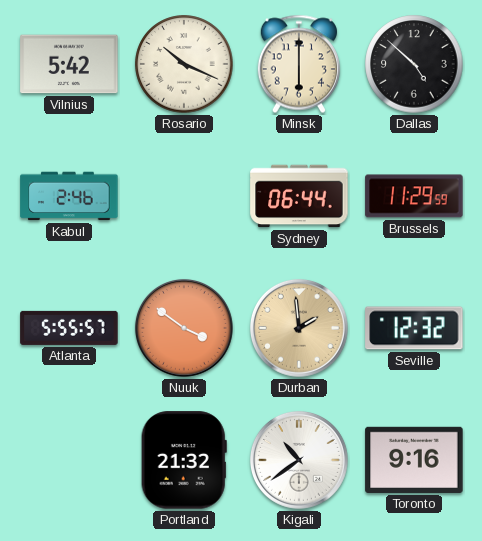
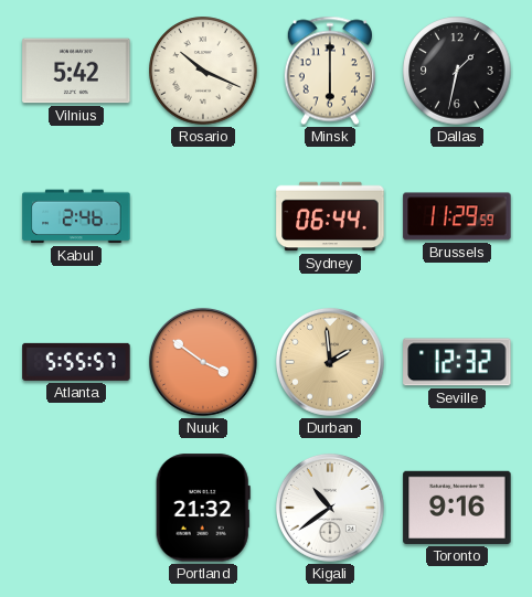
Dallas: 4:52 -> 1:32 (457, 71)
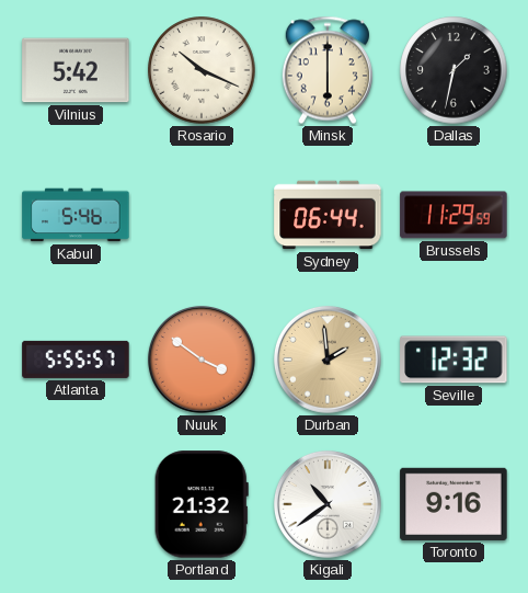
Kabul: 2:46 -> 5:46 (76, 215)
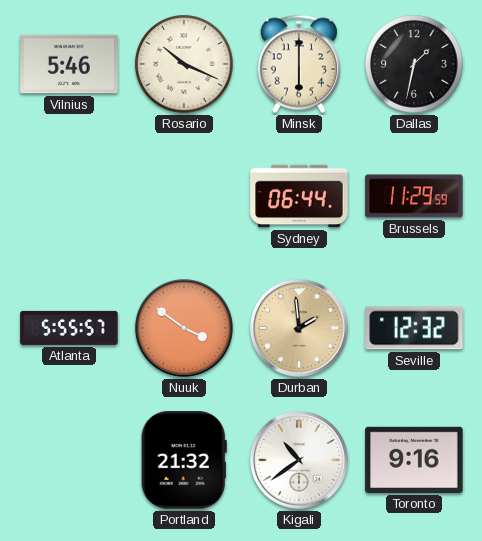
Vilnius: 5:42 -> 5:46 (69, 64)
Kabul: 5:46 -> none (76, 215)
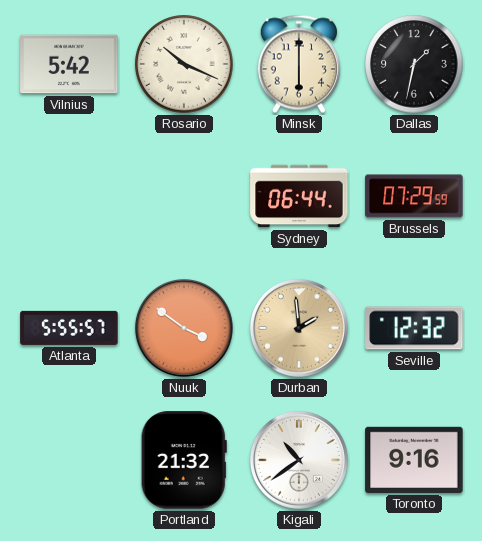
Vilnius: 5:46 -> 5:42 (69, 64)
Brussels: 11:29 -> 07:29 (414, 196)
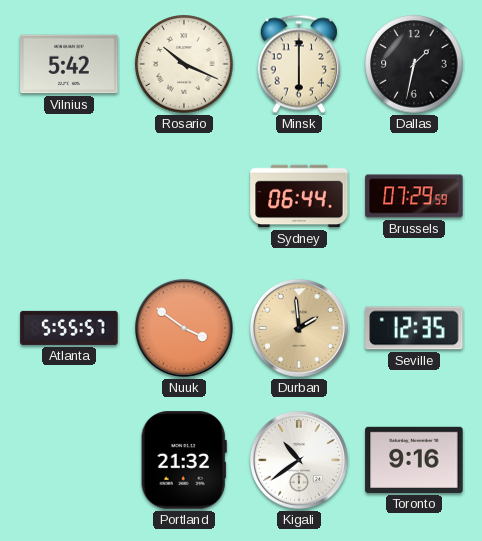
Seville: 12:32 -> 12:35 (414, 328)
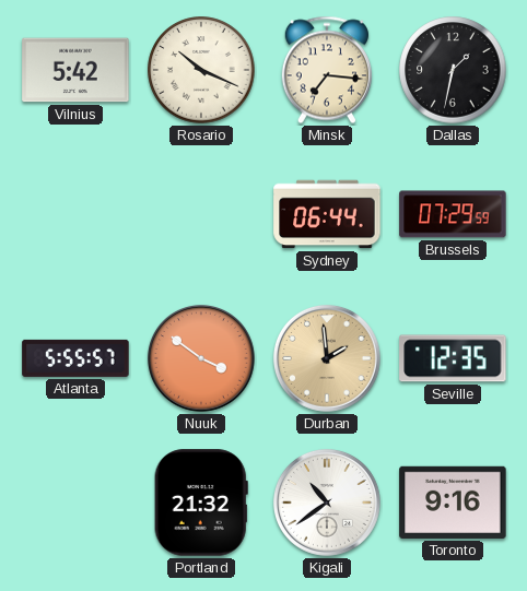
Minsk: 6:00 -> 7:16 (327, 70)
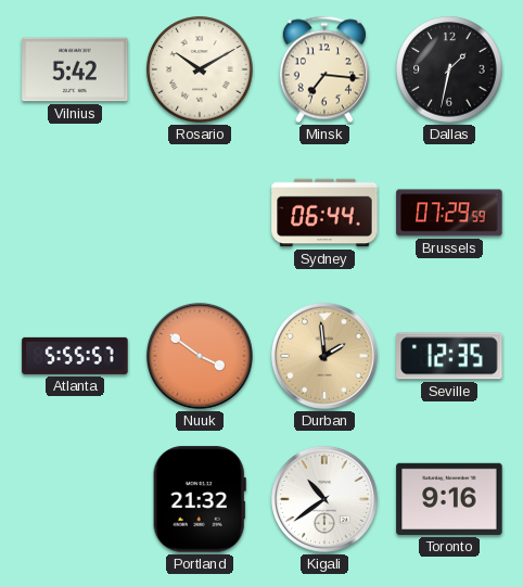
Rosario: 10:19 -> 10:10 (200, 69)
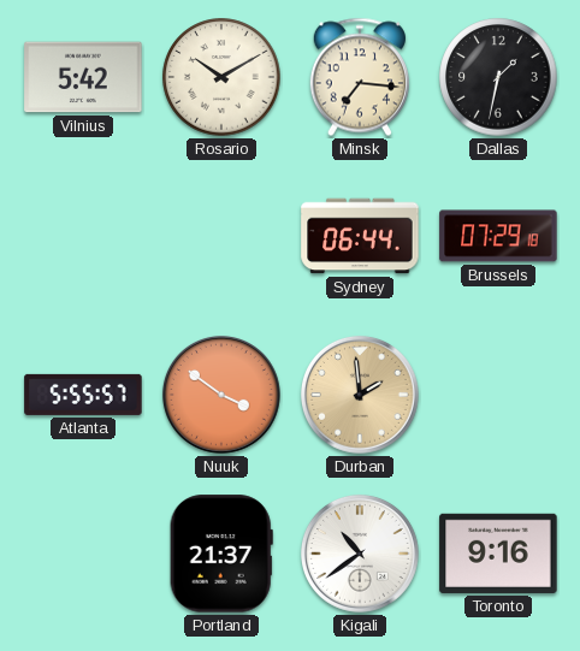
Brussels: 07:29:59 -> 07:29:18 (498, 236)
Seville: 12:35 -> none (449, 356)
Portland: 21:32 -> 21:37 (221, 554)
